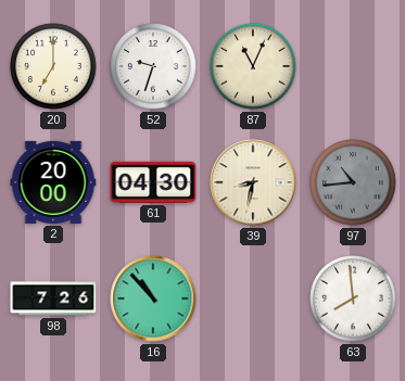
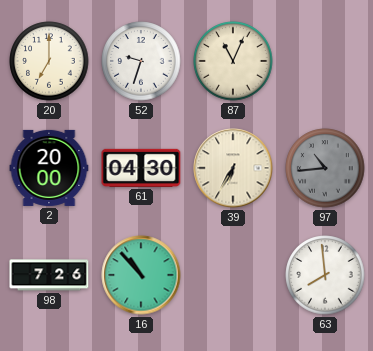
39: 8:32 -> 6:35 (233, 168)
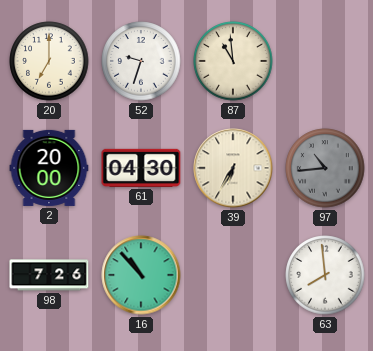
87: 11:04 -> 10:59 (233, 61)
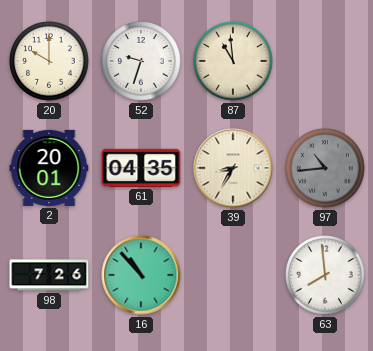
20: 7:00 -> 10:00 (49, 61)
2: 20:00 -> 20:01 (49, 168)
61: 04:30 -> 04:35 (141, 168)
39: 6:35 -> 8:35 (233, 168)
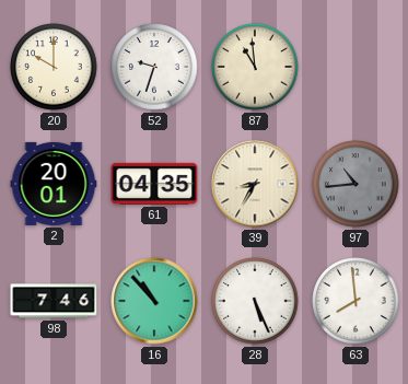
98: 7:26 -> 7:46 (54, 301)
28: none -> 5:26 (255, 301)
